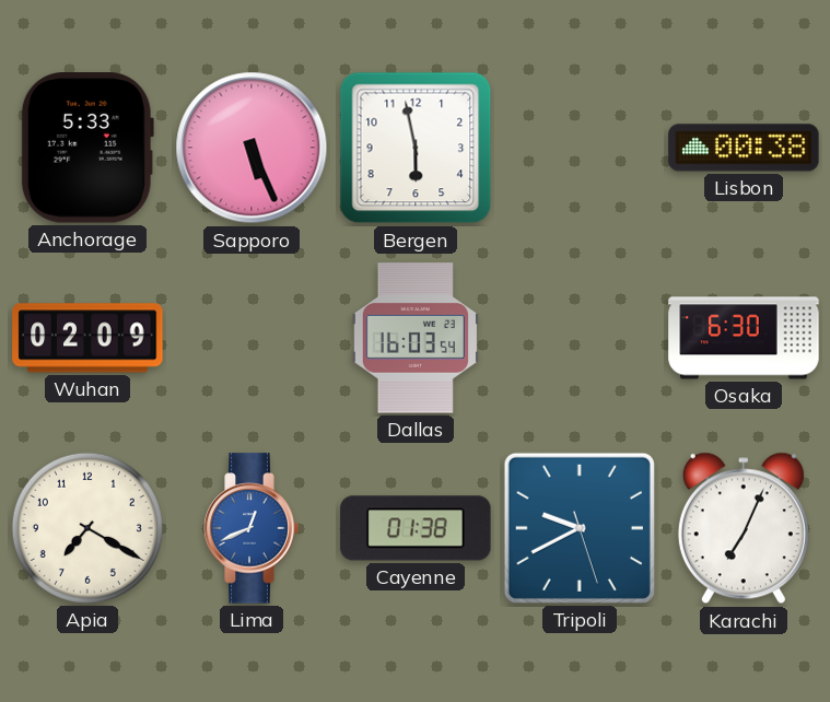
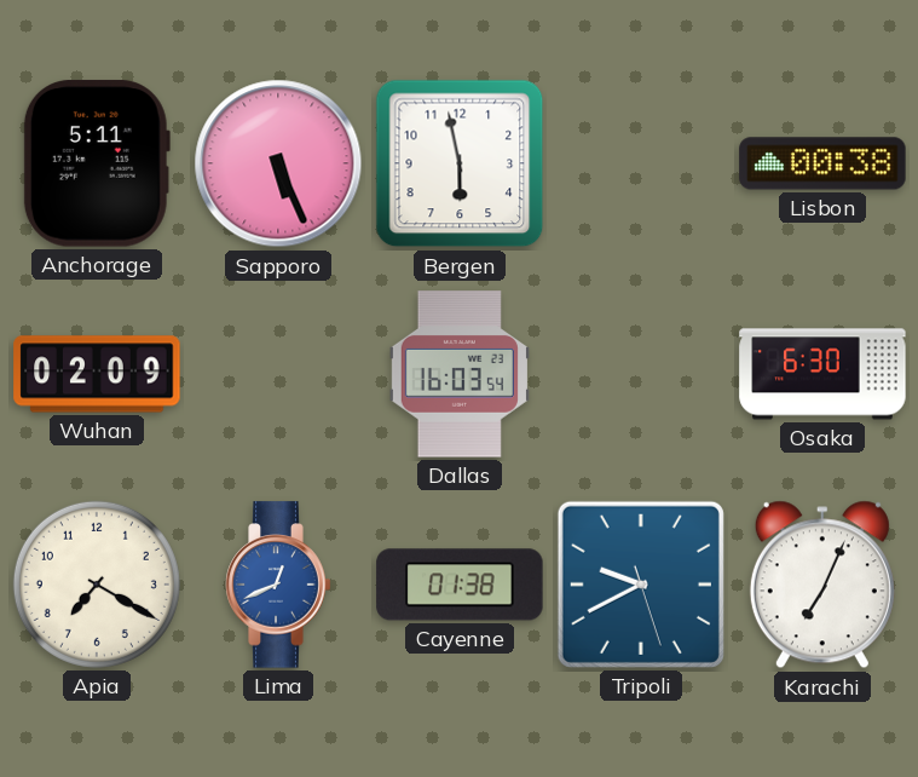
Anchorage: 5:33 -> 5:11 (97, 163)
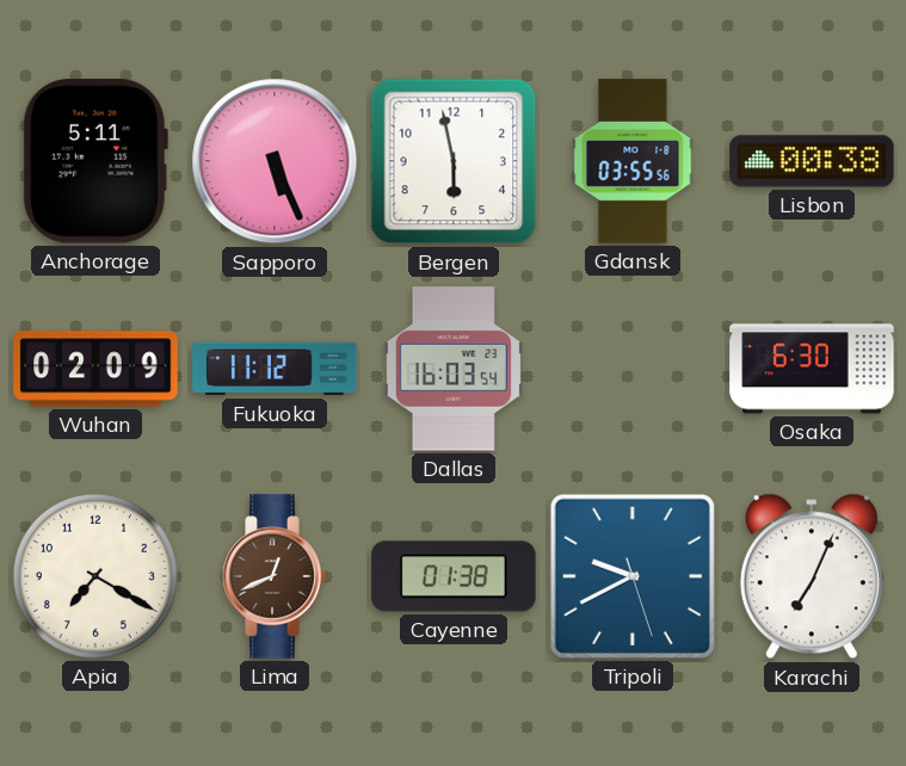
Gdansk: none -> 03:55 (633, 161)
Fukuoka: none -> 11:12 (275, 369)
Lima dial: blue -> brown (275, 576)
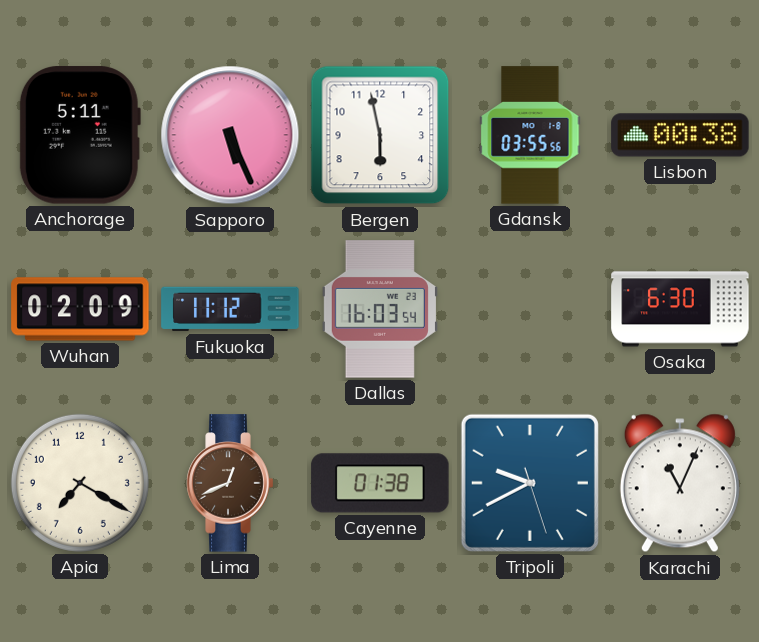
Karachi: 7:04 -> 11:04 (680, 483)
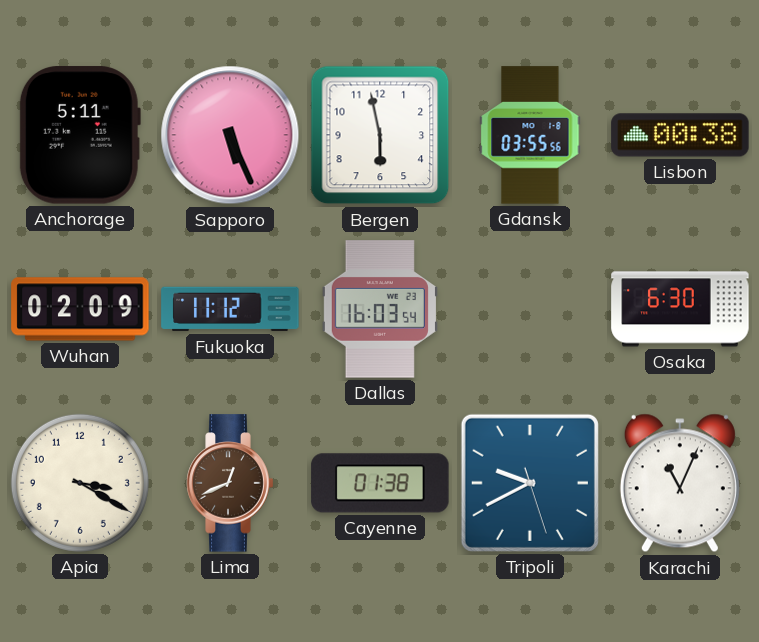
Apia: 7:20 -> 3:20 (80, 483)
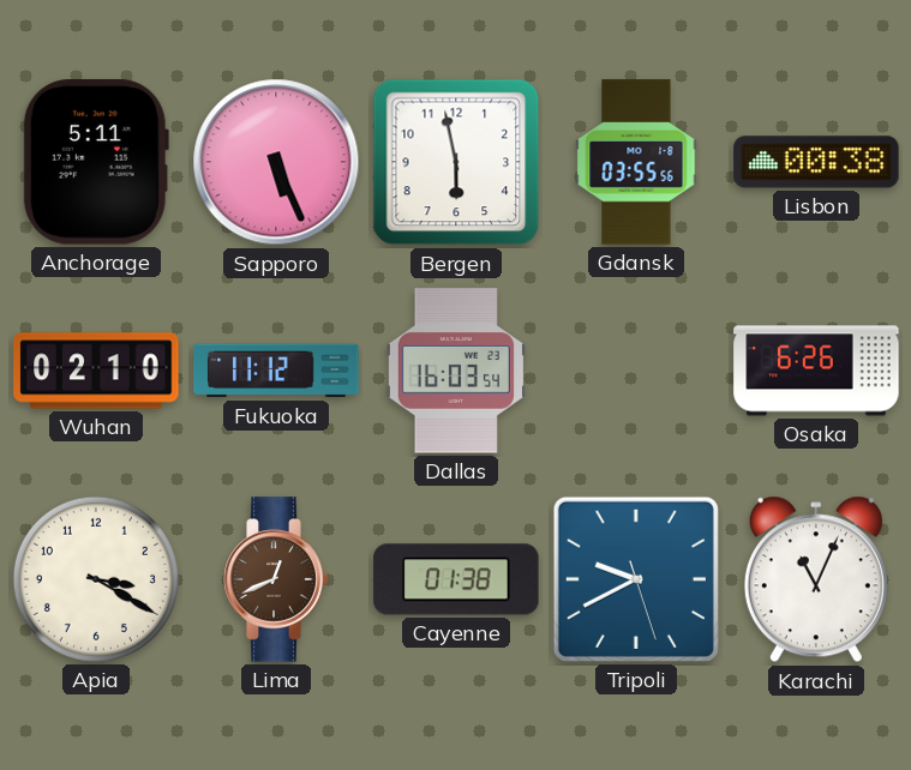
Wuhan: 02:09 -> 02:10 (96, 371)
Osaka: 6:30 -> 6:26 (816, 371)
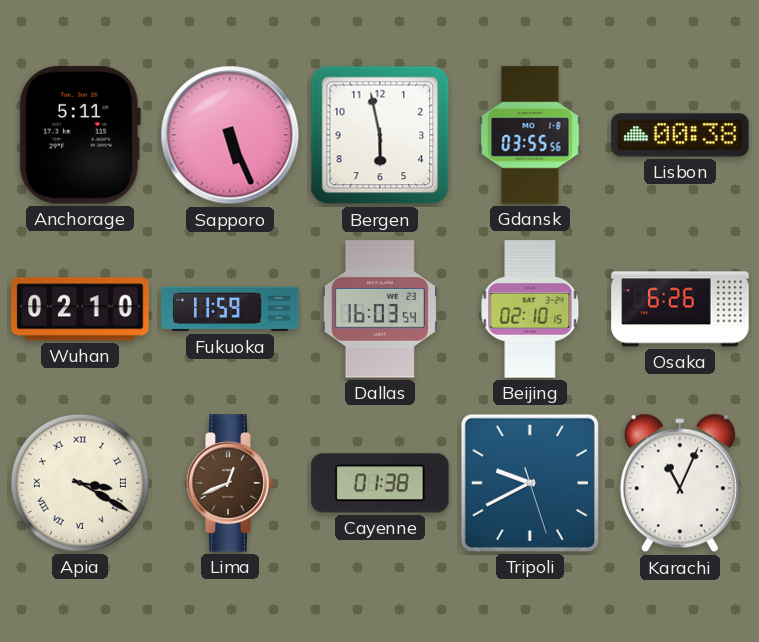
Fukuoka: 11:12 -> 11:59 (230, 309)
Beijing: none -> 02:10 (530, 309)
Apia numerals: Arabic -> Roman (80, 483)
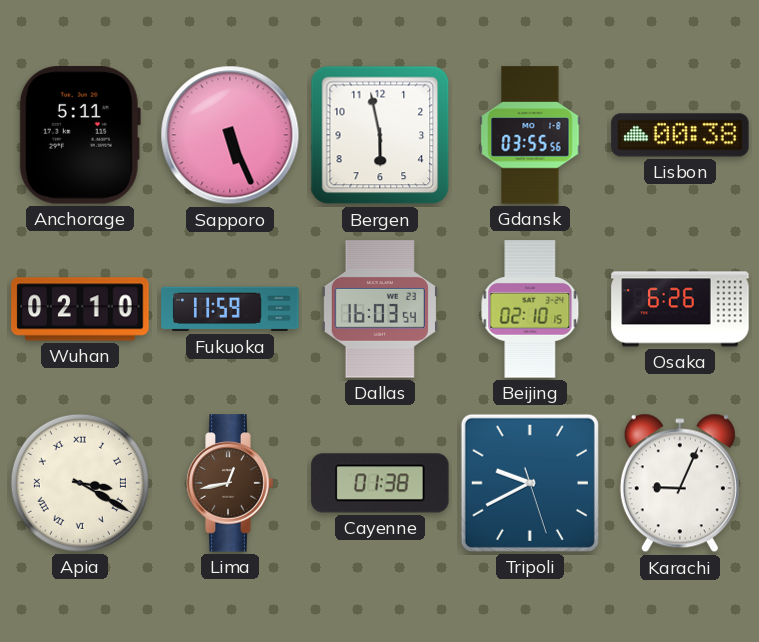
Lima: 12:41 -> 12:43 (230, 483)
Karachi: 11:04 -> 9:04 (680, 483)
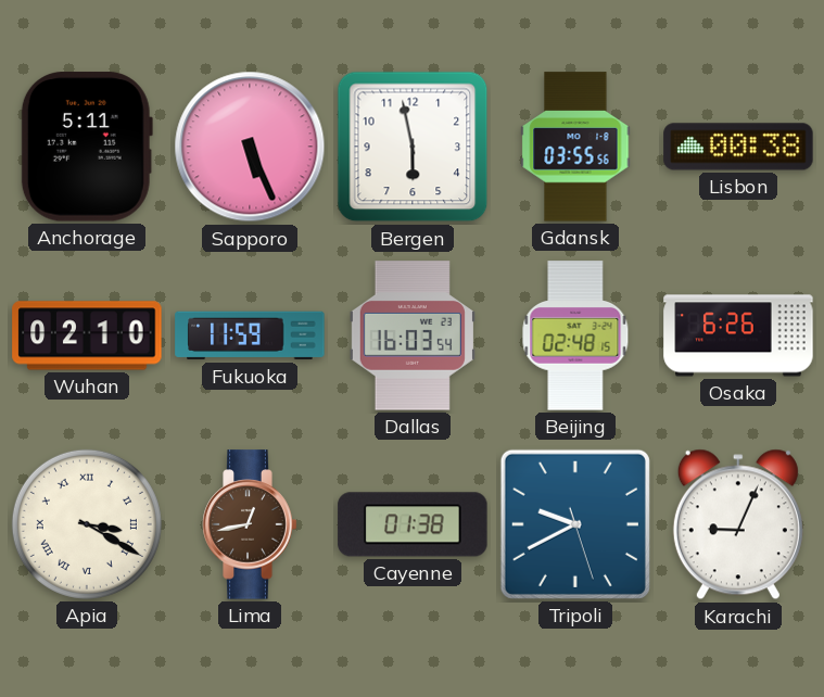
Beijing: 02:10 -> 02:48 (575, 335)
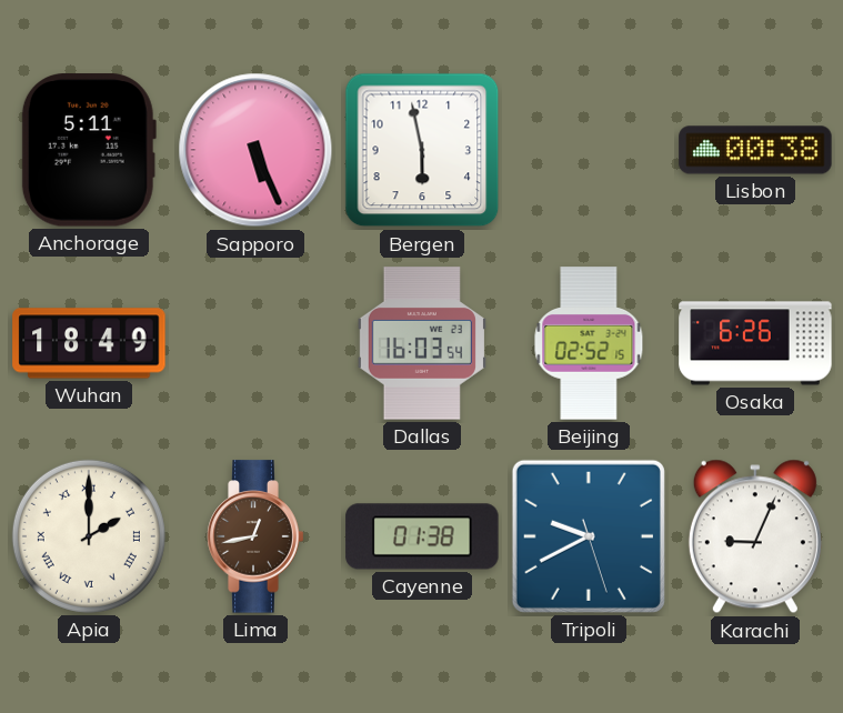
Gdansk: 03:55 -> none (575, 147)
Wuhan: 02:10 -> 18:49 (89, 343)
Fukuoka: 11:59 -> none (250, 335)
Beijing: 02:48 -> 02:52 (589, 343)
Apia: 3:20 -> 2:00 (89, 536)
